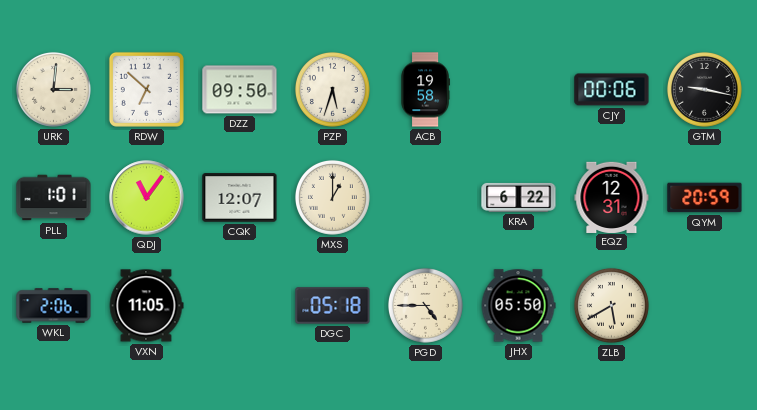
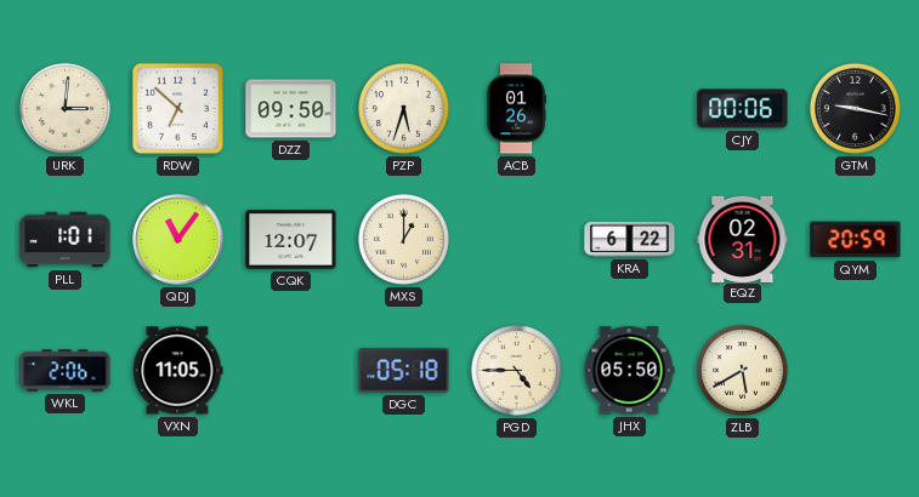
ACB: 19:58 -> 01:26 (516, 109)
EQZ: 12:31 -> 02:31 (743, 239)
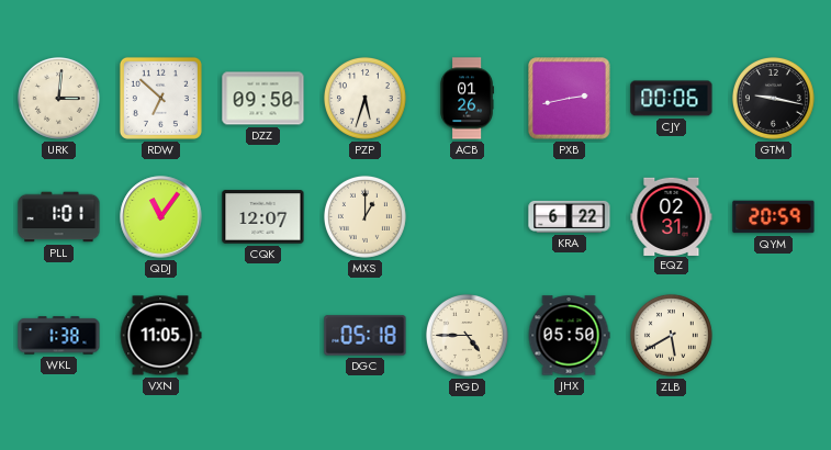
PXB: none -> 2:43 (570, 99)
WKL: 2:06 -> 1:38 (59, 336)
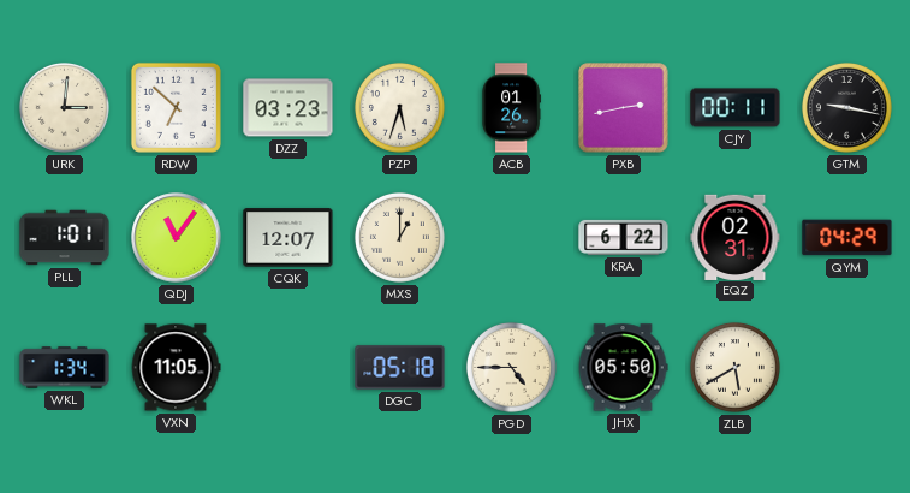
DZZ: 09:50 -> 03:23 (289, 108)
CJY: 00:06 -> 00:11 (736, 108)
QYM: 20:59 -> 04:29 (847, 238)
WKL: 1:38 -> 1:34 (65, 368)
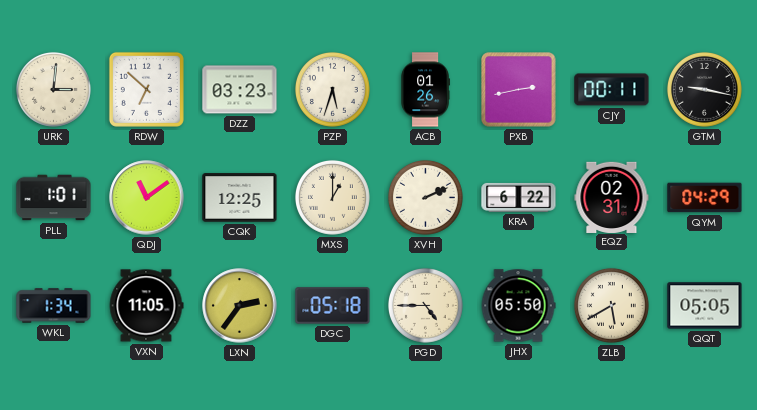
QDJ: 11:06 -> 11:09 (147, 198)
CQK: 12:07 -> 12:25 (240, 198)
XVH: none -> 2:11 (425, 197)
LXN: none -> 2:36 (240, 306)
QQT: none -> 05:05 (705, 306)
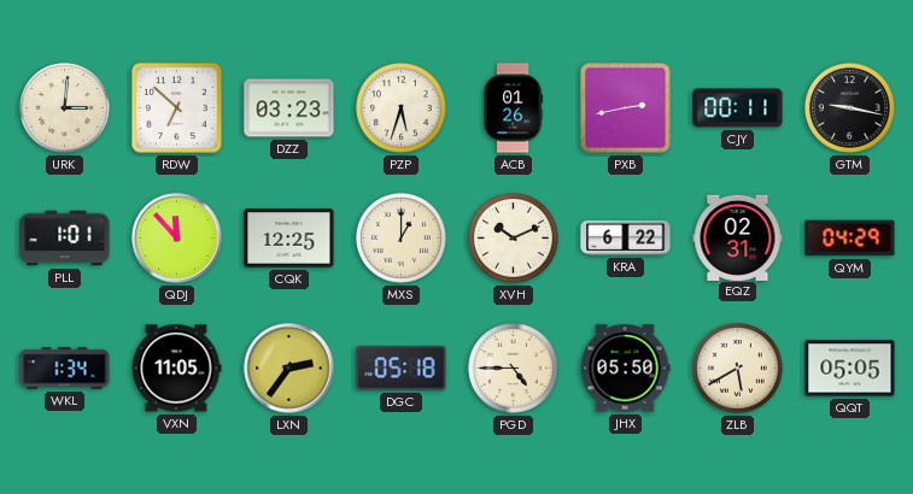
QDJ: 11:09 -> 11:53 (177, 239)
XVH: 2:11 -> 10:11 (513, 237)
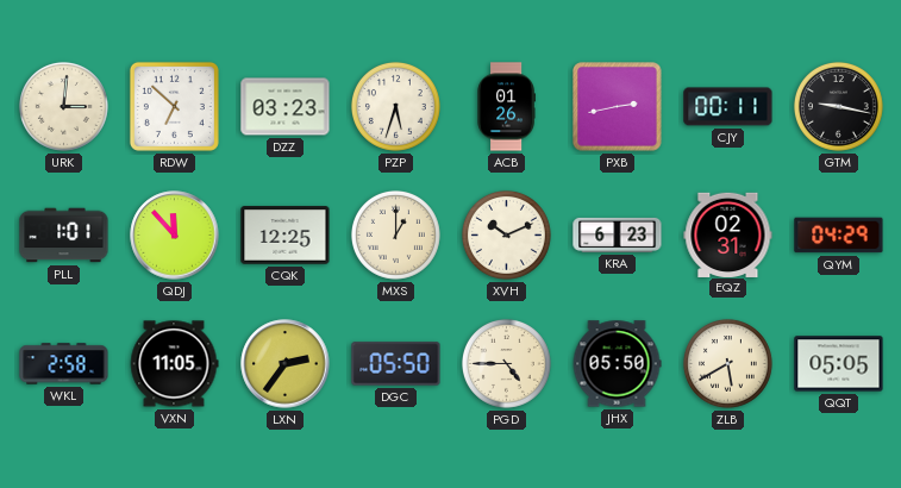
KRA: 6:22 -> 6:23 (618, 234)
WKL: 1:34 -> 2:58 (64, 364)
DGC: 05:18 -> 05:50 (396, 364)
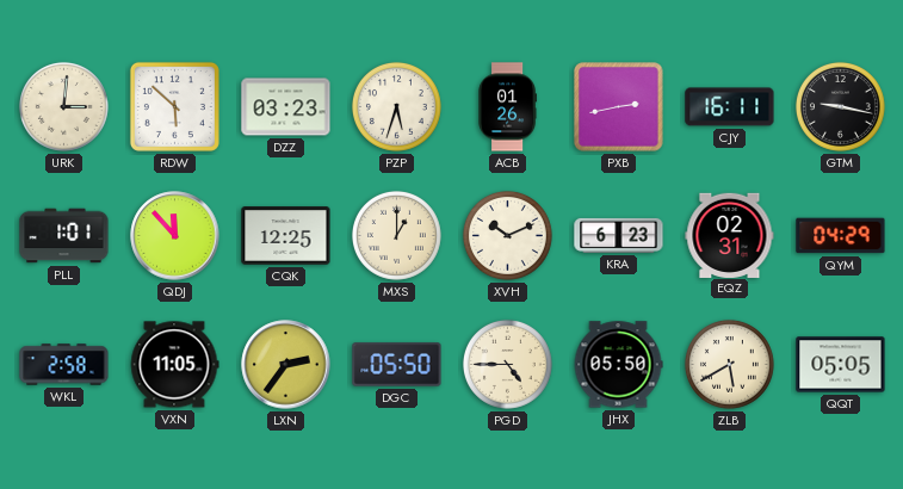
RDW: 6:52 -> 5:52 (174, 106)
CJY: 00:11 -> 16:11 (730, 107)
